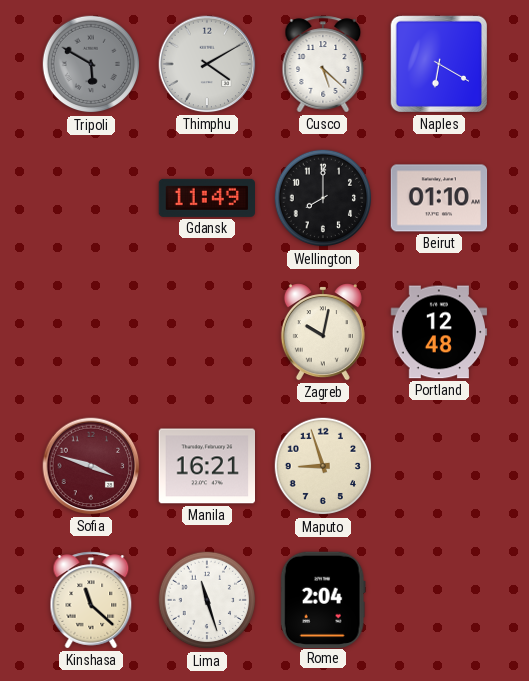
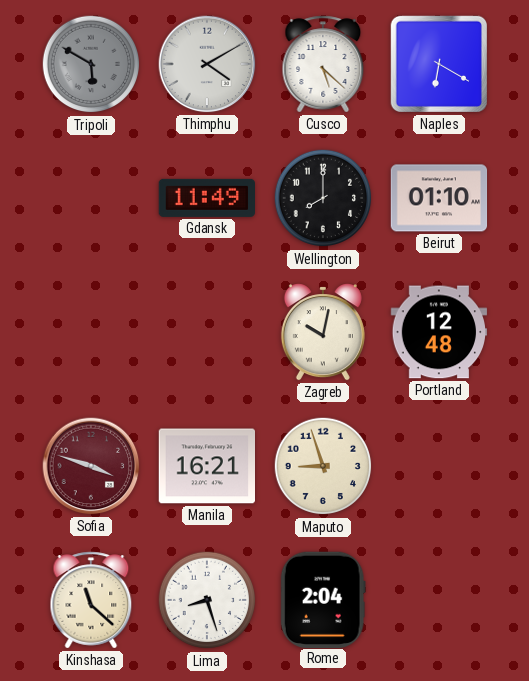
Lima: 11:27 -> 8:27 (207, 600)
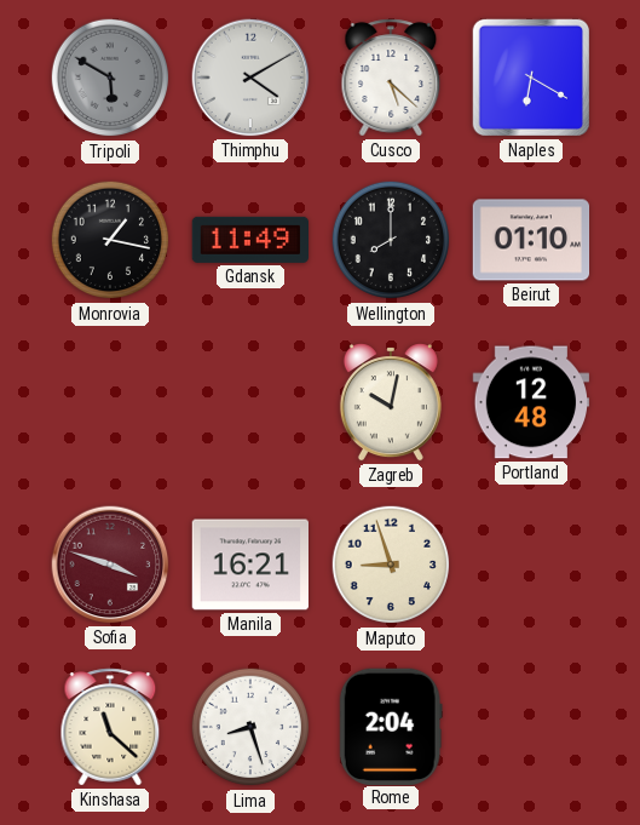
Monrovia: none -> 1:17 (110, 240)
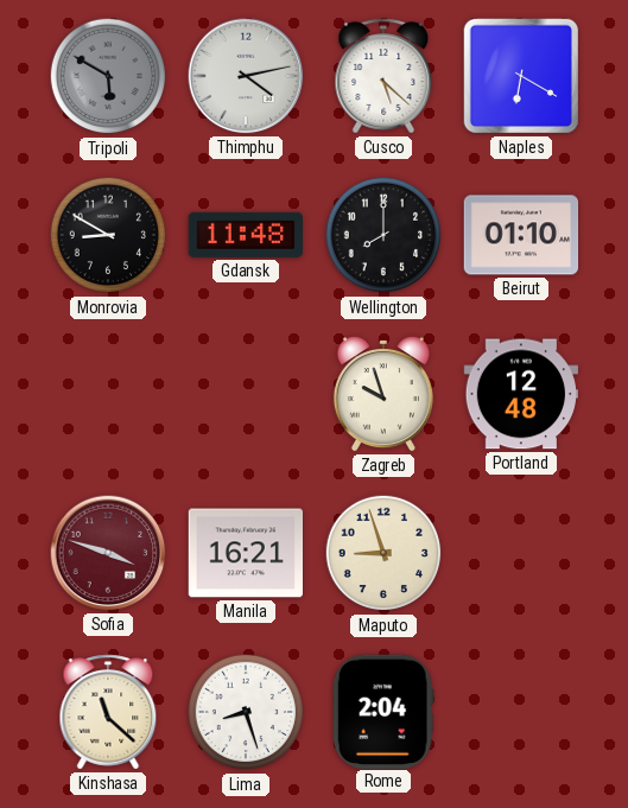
Thimphu: 4:10 -> 4:13 (246, 76)
Monrovia: 1:17 -> 8:50 (108, 235)
Gdansk: 11:49 -> 11:48 (245, 235)
Zagreb: 10:02 -> 9:57 (383, 394)
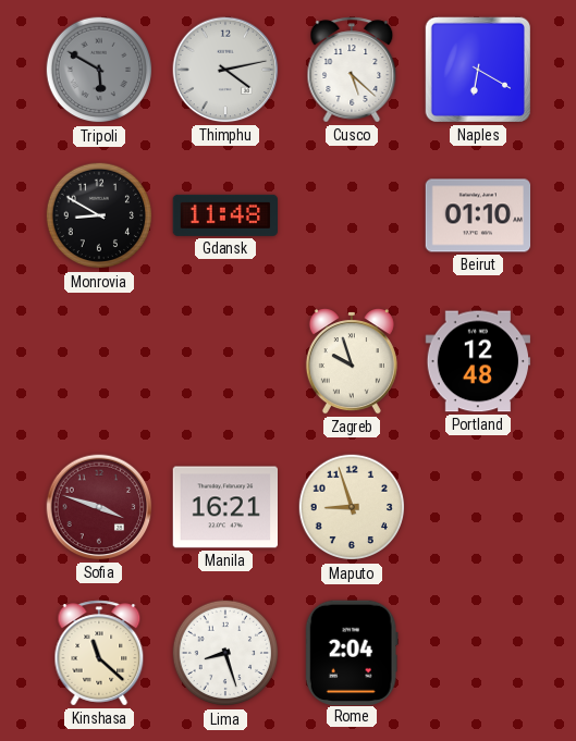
Wellington: 8:00 -> none (383, 235)
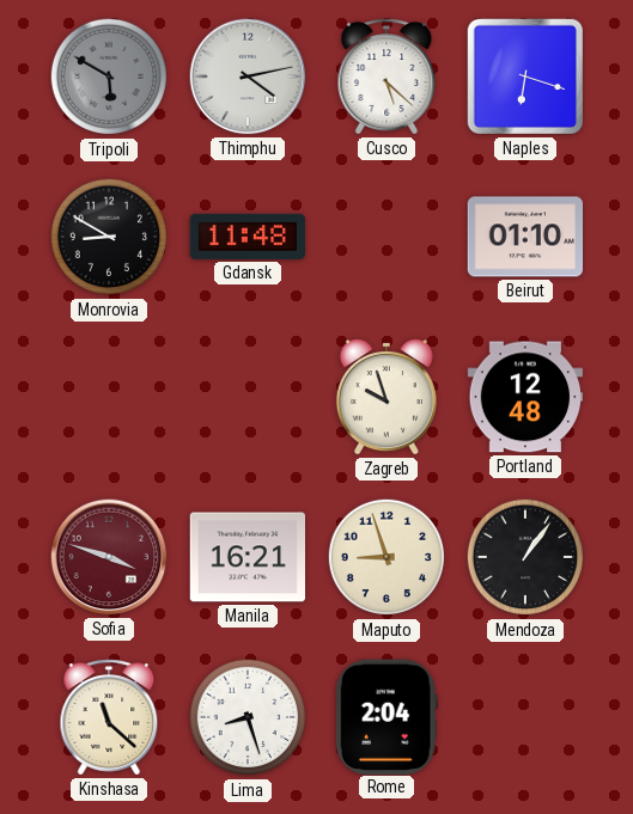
Naples: 6:20 -> 6:18 (525, 76)
Mendoza: none -> 1:06 (525, 557)
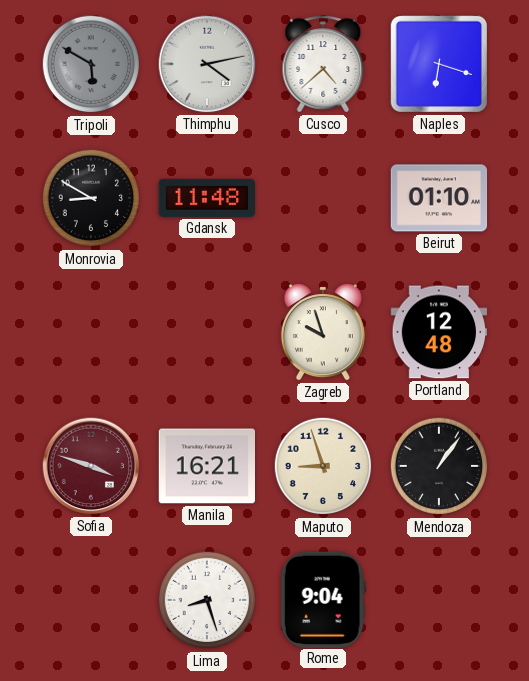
Cusco: 5:22 -> 4:38 (323, 64)
Kinshasa: 11:22 -> none (109, 717)
Rome: 2:04 -> 9:04 (323, 599)
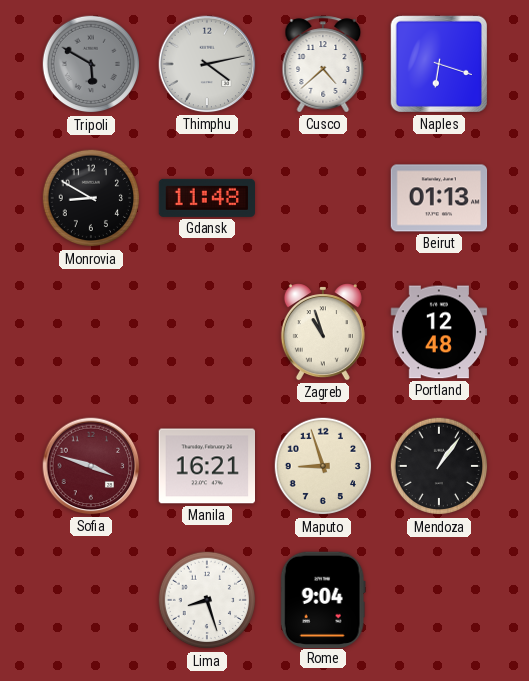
Beirut: 01:10 -> 01:13 (439, 198)
Zagreb: 9:57 -> 10:57 (323, 332)
